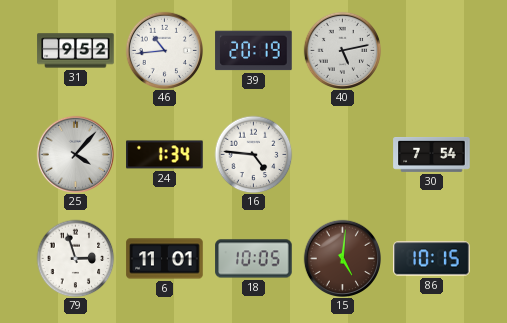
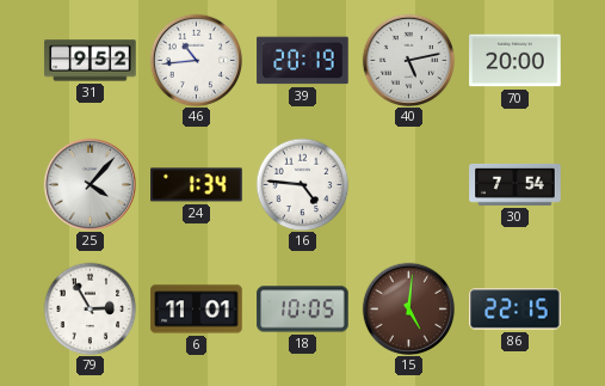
70: none -> 20:00 (516, 61)
79: 2:57 -> 2:55 (89, 308)
86: 10:15 -> 22:15 (516, 310)
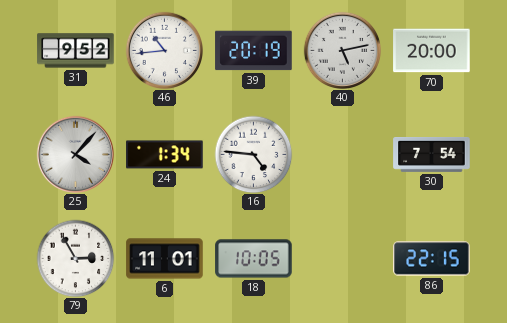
15: 5:01 -> none (408, 308)
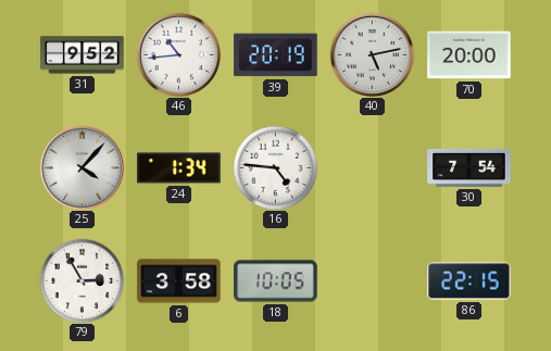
6: 11:01 -> 3:58 (179, 281)
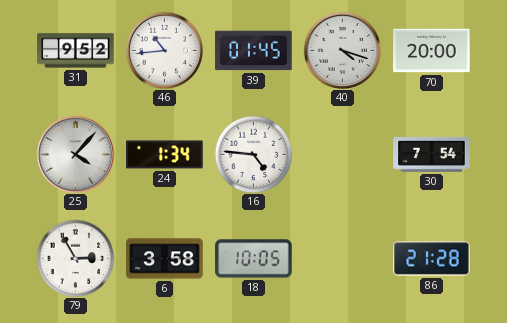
39: 20:19 -> 01:45 (254, 51)
40: 5:13 -> 4:18 (342, 50)
86: 22:15 -> 21:28 (432, 259)
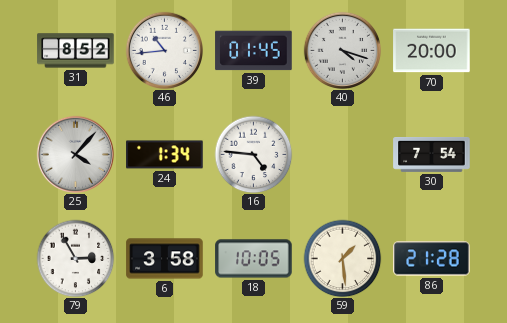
31: 9:52 -> 8:52 (76, 51)
59: none -> 1:29 (342, 258)
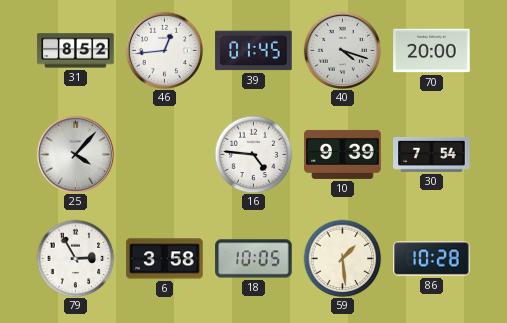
46: 10:44 -> 12:44 (164, 50)
24: 1:34 -> none (165, 155)
10: none -> 9:39 (343, 154)
86: 21:28 -> 10:28 (432, 259)
